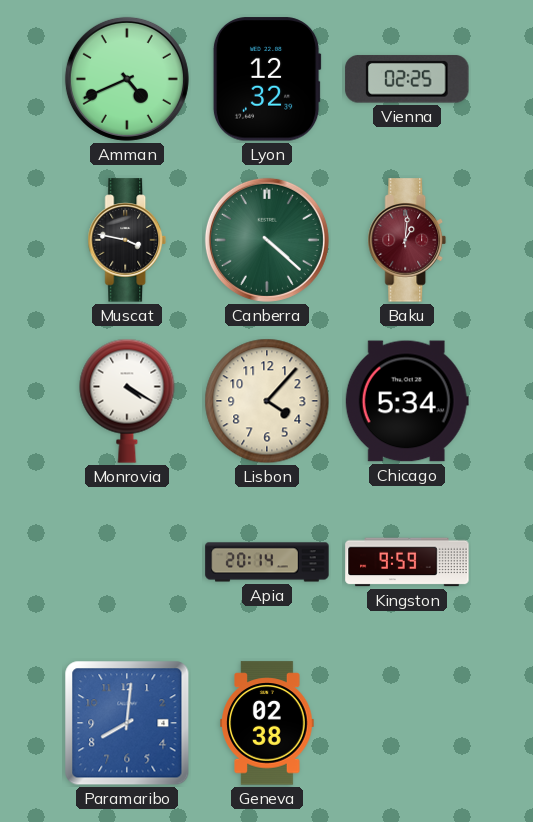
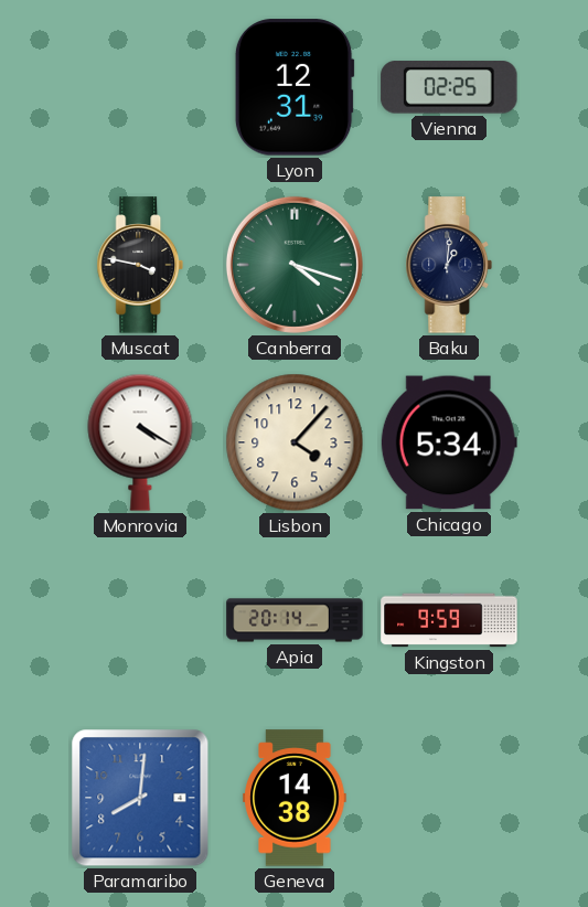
Amman: 4:41 -> none (127, 79)
Lyon: 12:32 -> 12:31 (295, 87)
Canberra: 4:22 -> 4:18 (295, 265)
Baku dial: burgundy -> navy (449, 265)
Geneva: 02:38 -> 14:38 (295, 798)
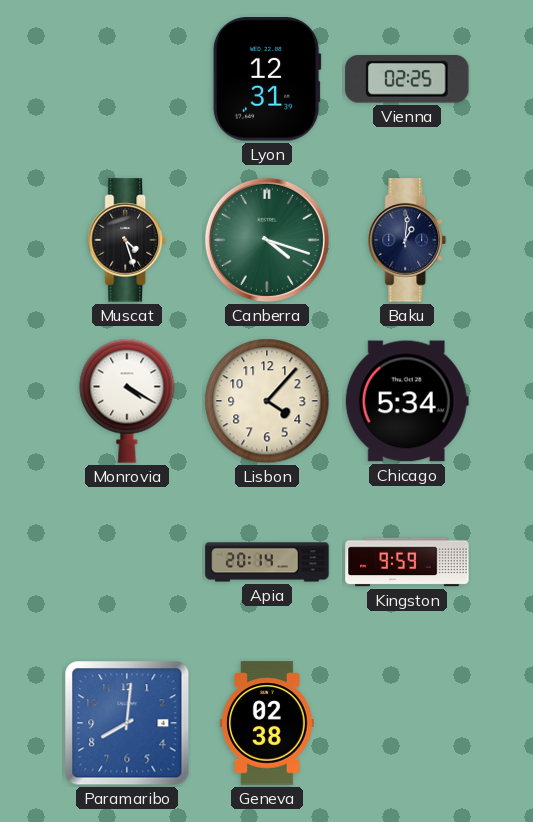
Muscat: 3:47 -> 4:27 (127, 240)
Geneva: 14:38 -> 02:38 (267, 723)
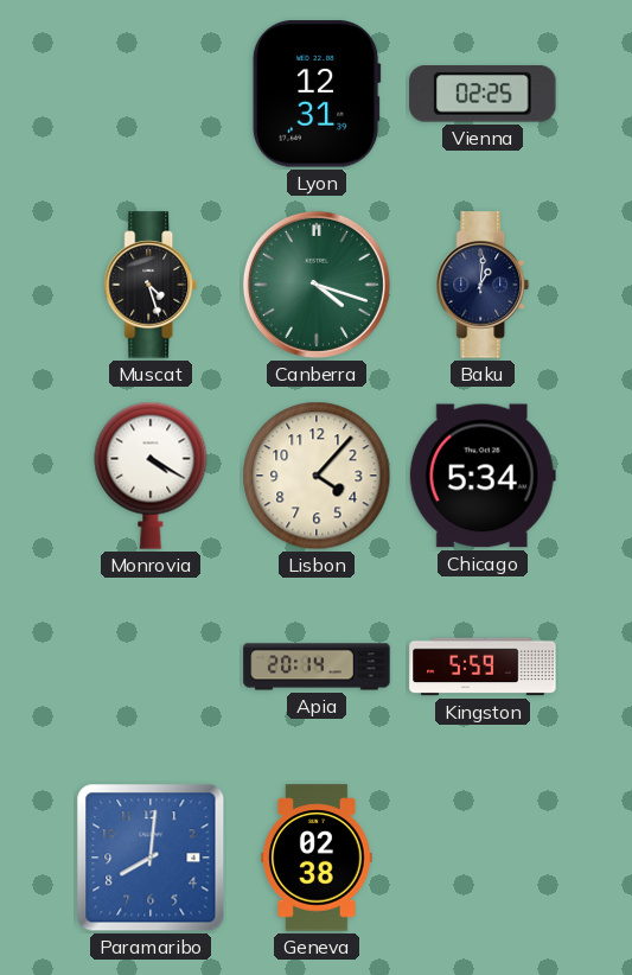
Kingston: 9:59 -> 5:59 (483, 667)
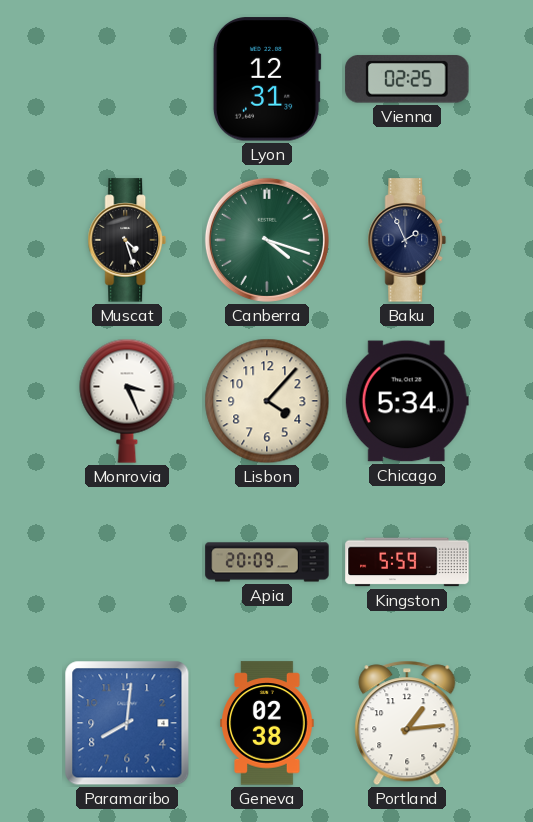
Baku: 1:01 -> 1:56 (407, 240)
Monrovia: 4:20 -> 3:26 (127, 401)
Apia: 20:14 -> 20:09 (267, 562)
Portland: none -> 1:14 (407, 723)
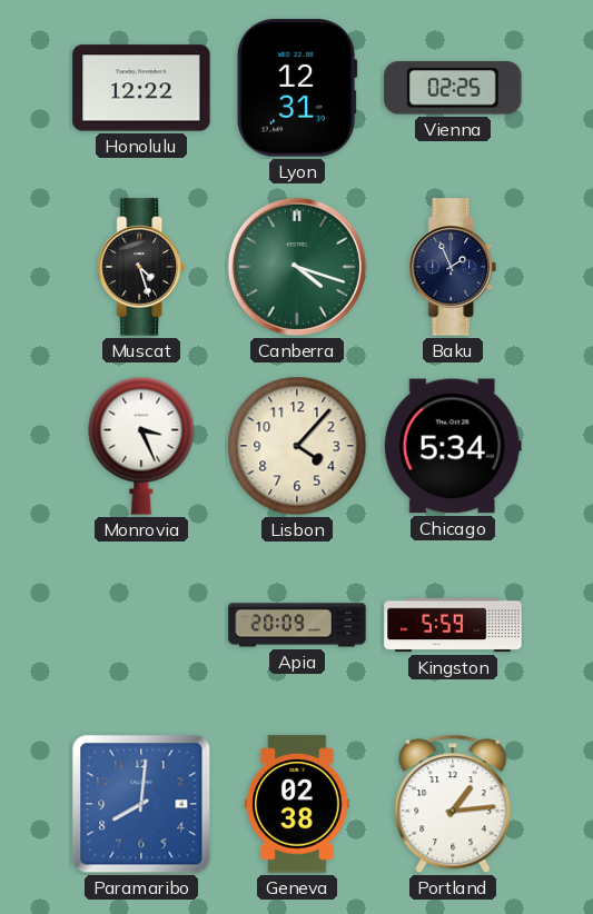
Honolulu: none -> 12:22 (141, 88)
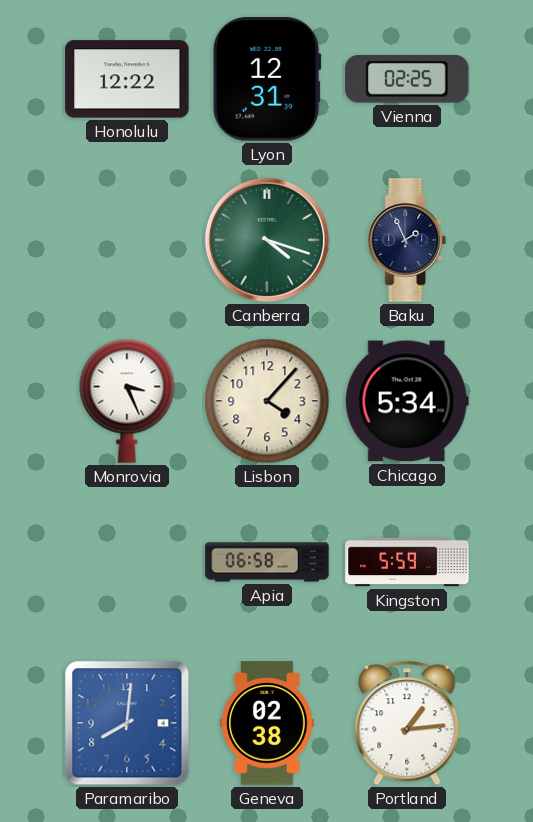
Muscat: 4:27 -> none (141, 267)
Apia: 20:09 -> 06:58 (267, 562)
